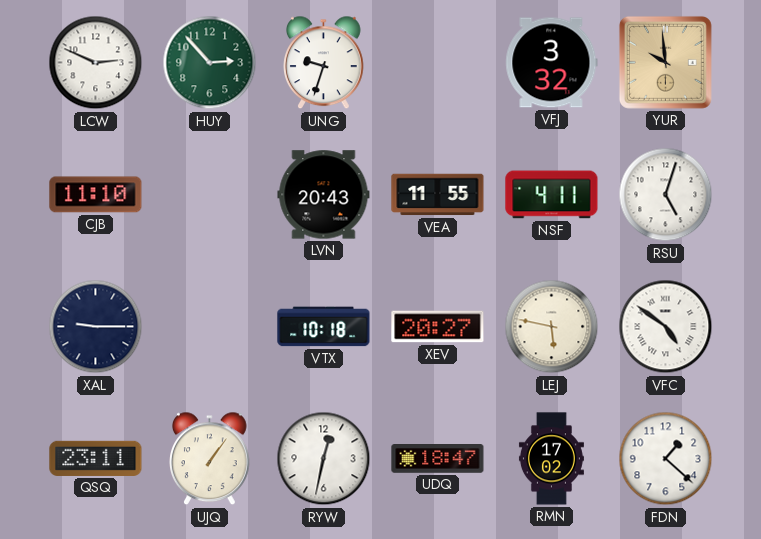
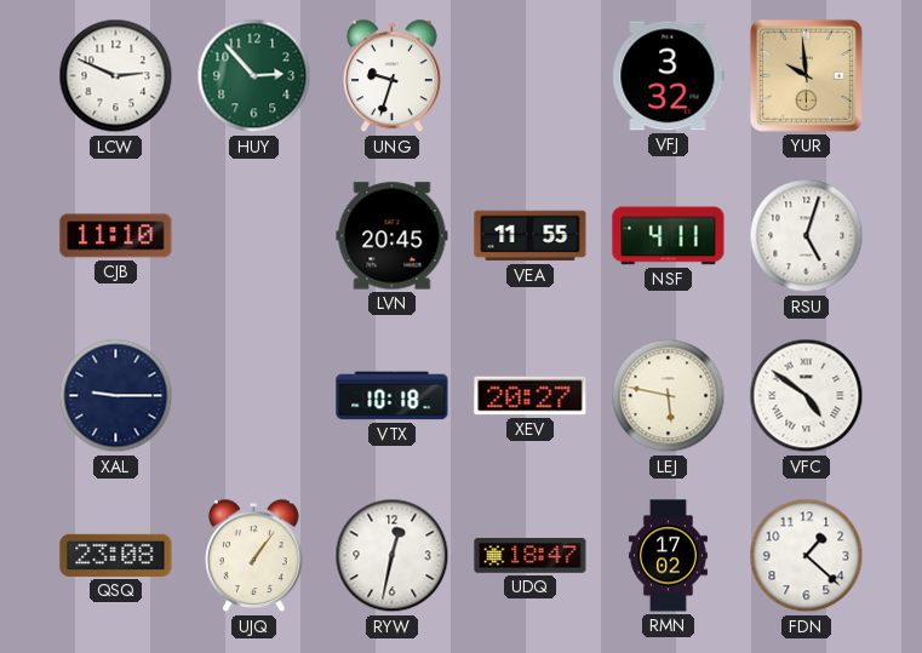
LVN: 20:43 -> 20:45 (393, 236)
QSQ: 23:11 -> 23:08 (116, 555)
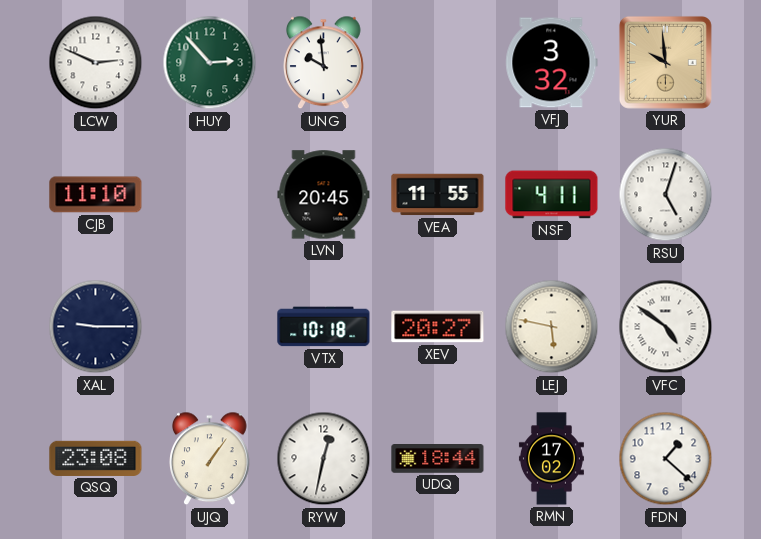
UNG: 9:33 -> 9:59 (324, 63)
UDQ: 18:47 -> 18:44 (438, 459)
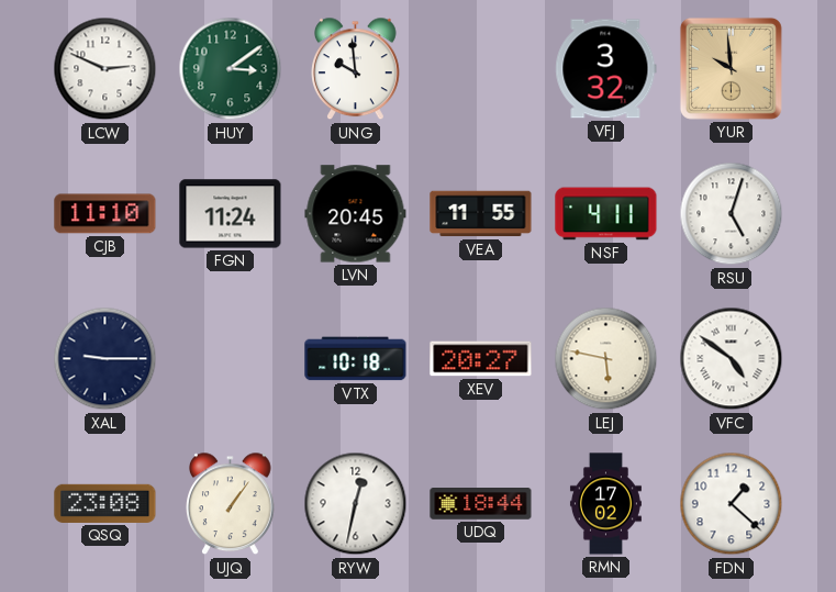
HUY: 2:53 -> 3:09 (231, 69)
FGN: none -> 11:24 (231, 214)
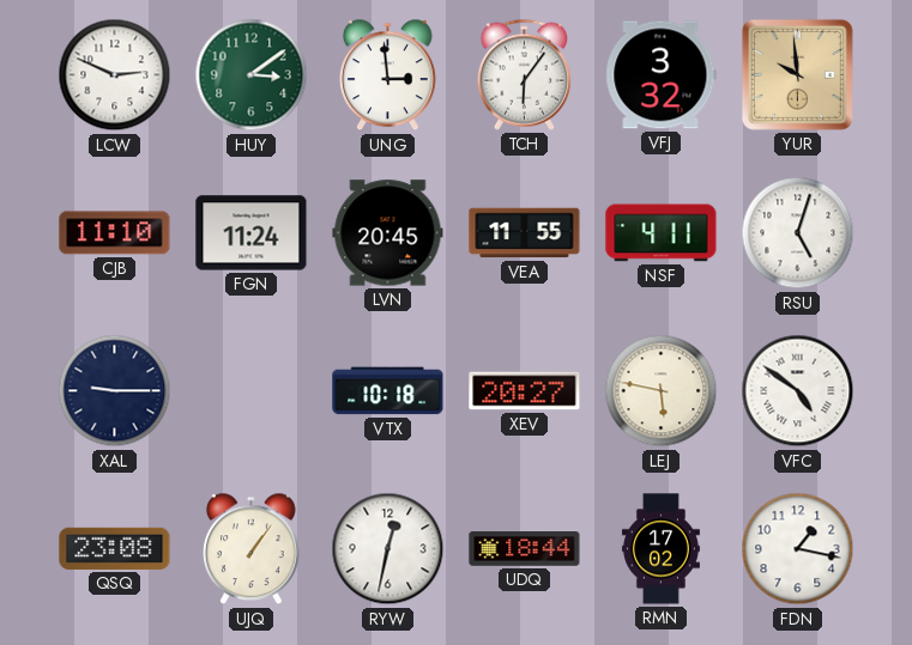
UNG: 9:59 -> 2:59 (388, 75)
TCH: none -> 6:06 (524, 74)
FDN: 1:22 -> 1:17 (798, 549)
